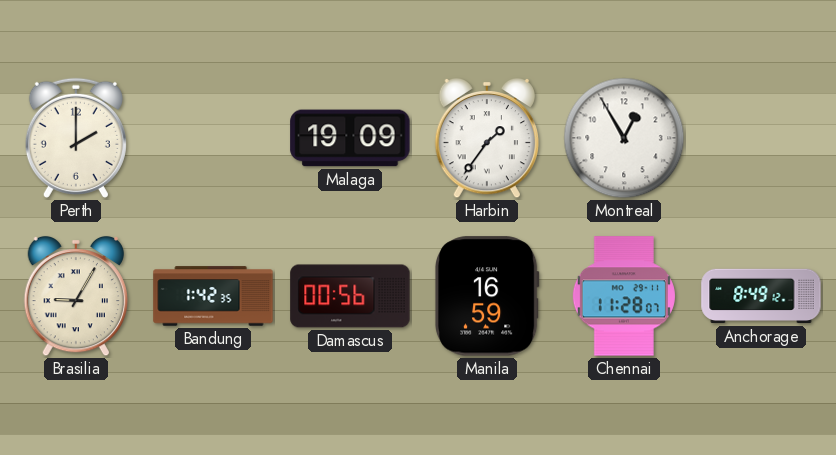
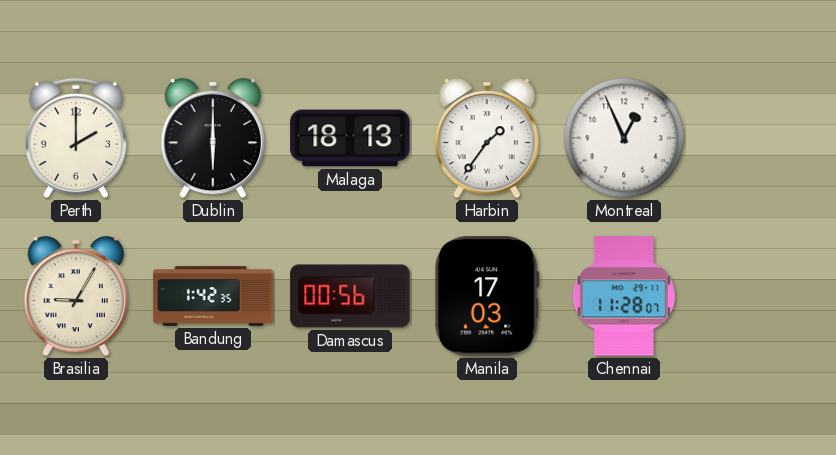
Dublin: none -> 6:00 (212, 138)
Malaga: 19:09 -> 18:13 (350, 138)
Montreal: 12:55 -> 12:56 (624, 138)
Manila: 16:59 -> 17:03 (487, 296)
Anchorage: 8:49 -> none (761, 296)
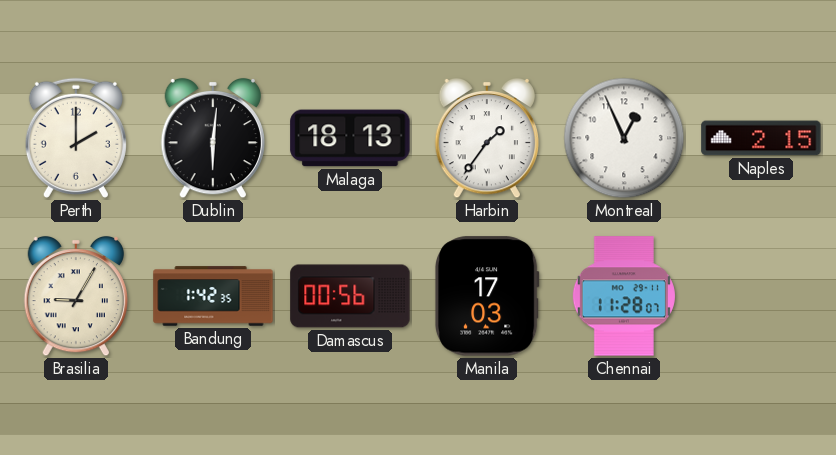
Dublin: 6:00 -> 6:01 (212, 138)
Naples: none -> 2:15 (761, 138)
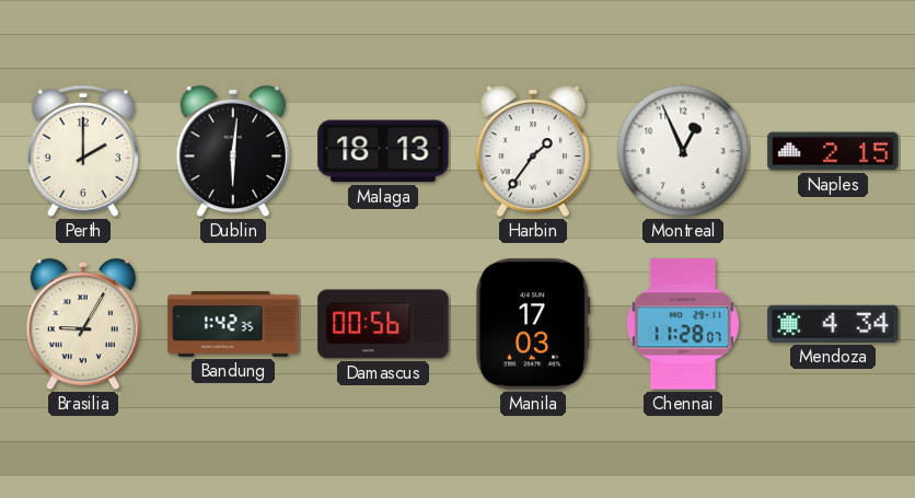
Mendoza: none -> 4:34 (833, 324)
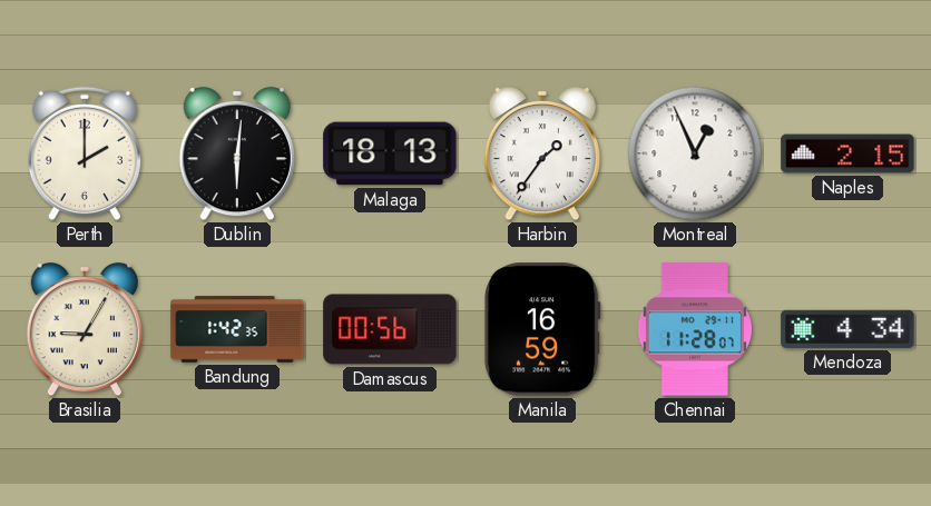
Manila: 17:03 -> 16:59 (542, 329)
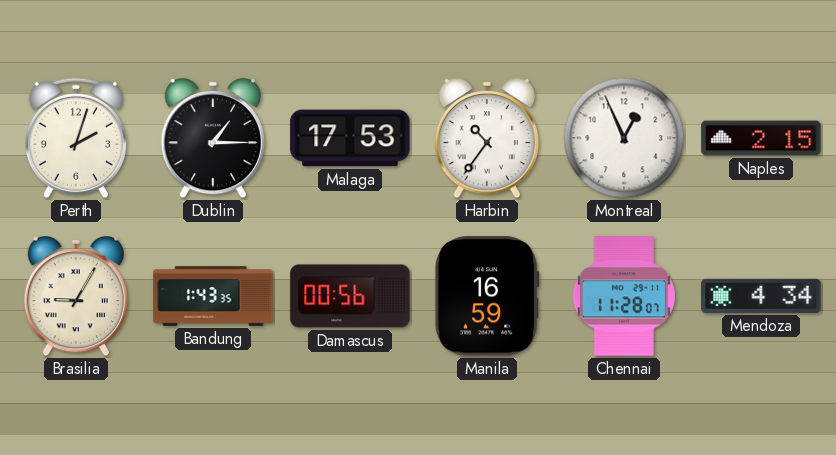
Perth: 2:00 -> 2:03 (76, 138)
Dublin: 6:01 -> 1:15 (212, 138)
Malaga: 18:13 -> 17:53 (350, 138)
Harbin: 1:36 -> 10:36 (486, 138)
Bandung: 1:42 -> 1:43 (213, 296)
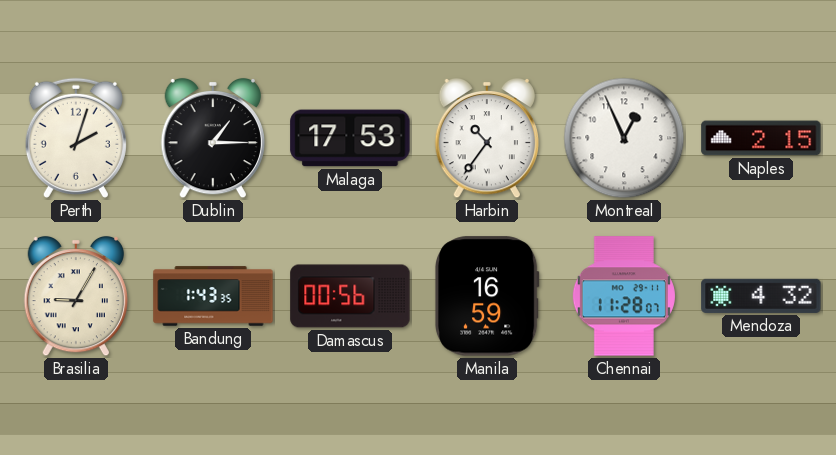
Mendoza: 4:34 -> 4:32 (761, 296)
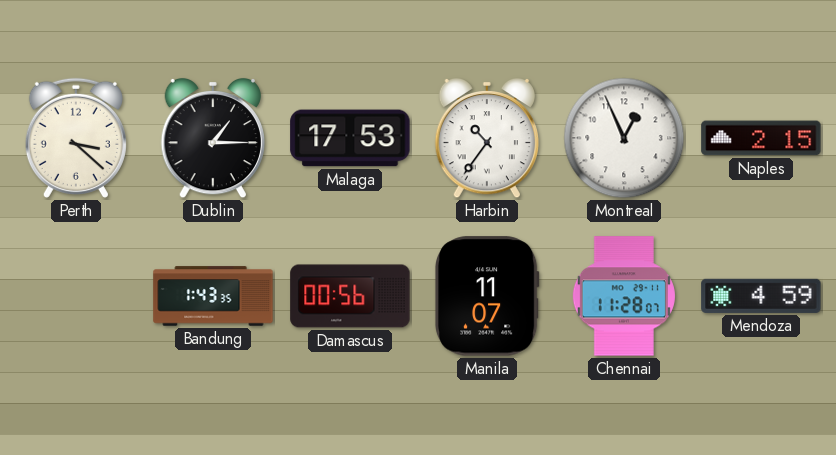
Perth: 2:03 -> 3:22 (76, 138)
Brasilia: 9:05 -> none (75, 296)
Manila: 16:59 -> 11:07 (487, 296)
Mendoza: 4:32 -> 4:59 (761, 296)
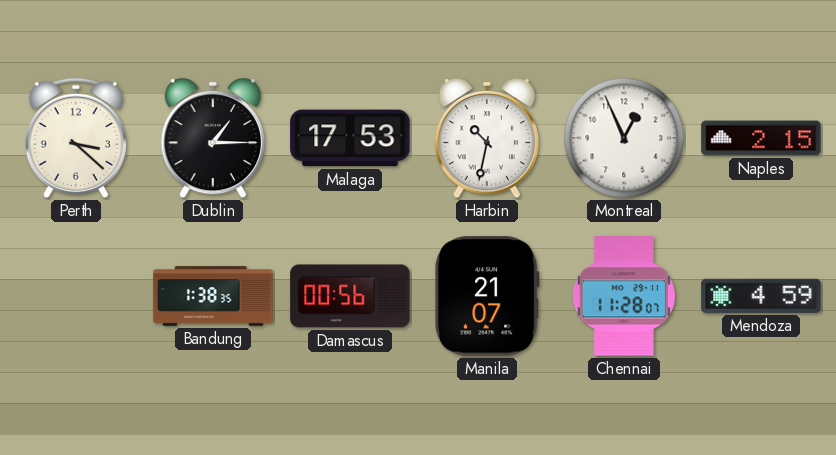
Harbin: 10:36 -> 10:32 (486, 138)
Bandung: 1:43 -> 1:38 (213, 296)
Manila: 11:07 -> 21:07 (487, 296)
